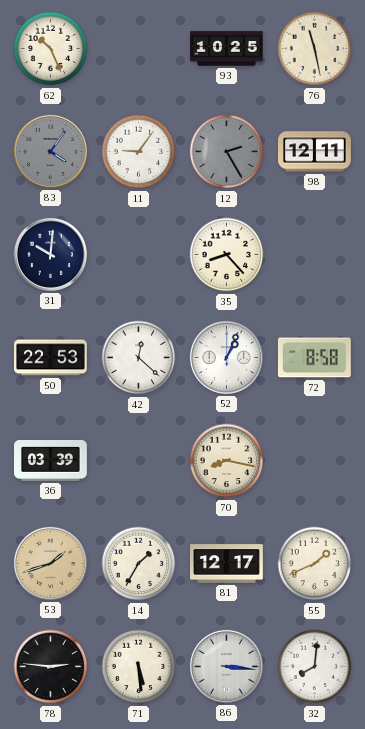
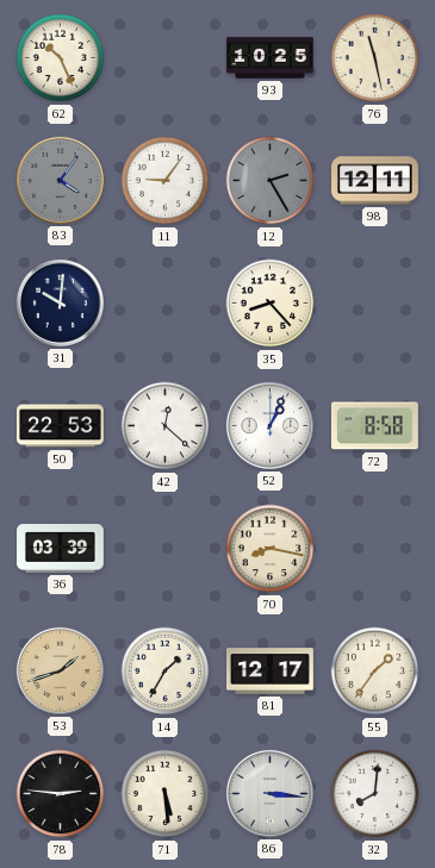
55: 1:41 -> 1:36 (375, 672)
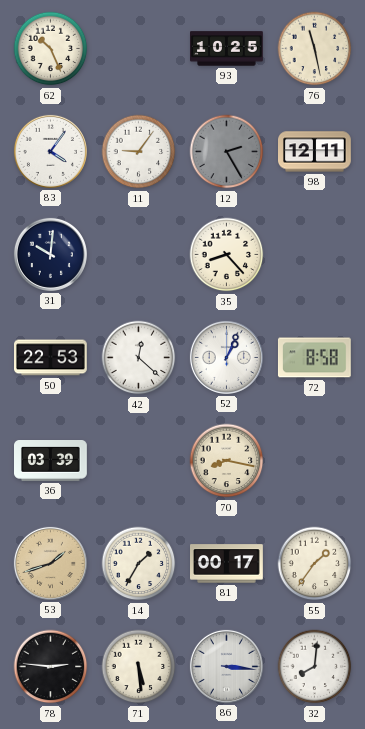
83 dial: grey -> white (50, 151)
81: 12:17 -> 00:17 (227, 564)
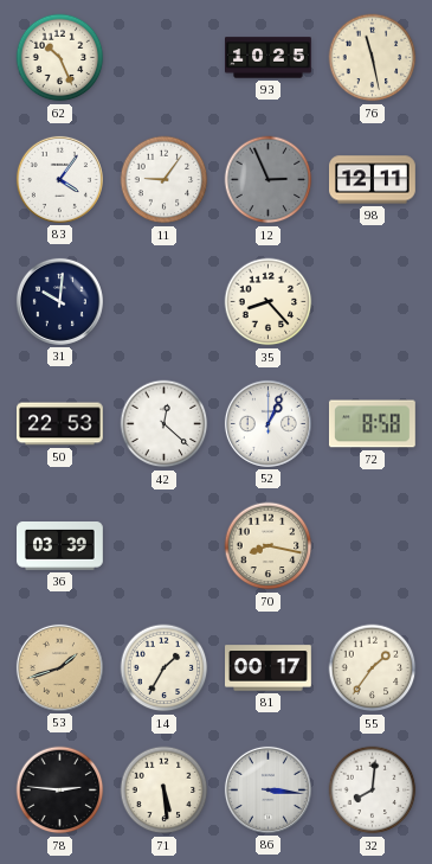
12: 2:25 -> 2:56 (269, 180)
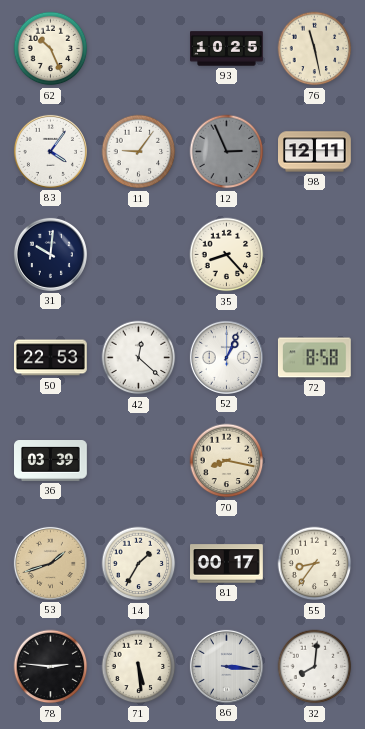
55: 1:36 -> 8:36 (315, 564)
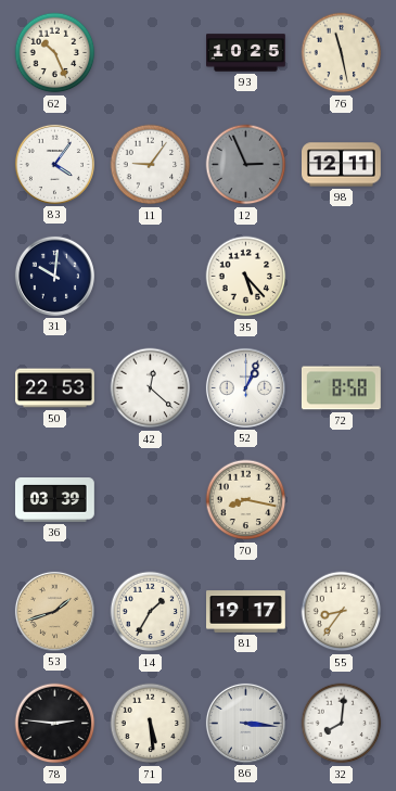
35: 8:23 -> 5:23 (246, 277)
81: 00:17 -> 19:17 (246, 612)
